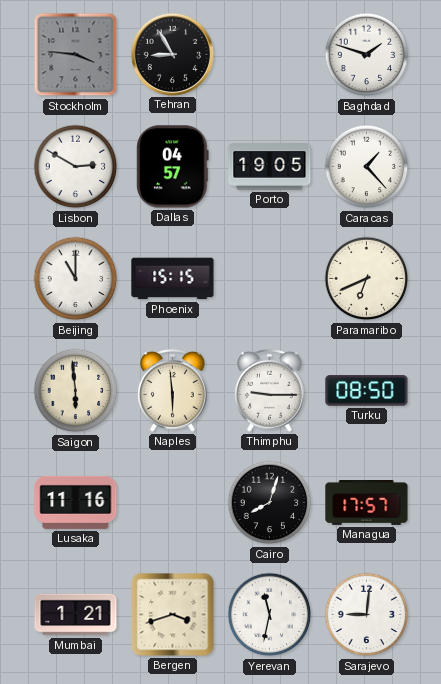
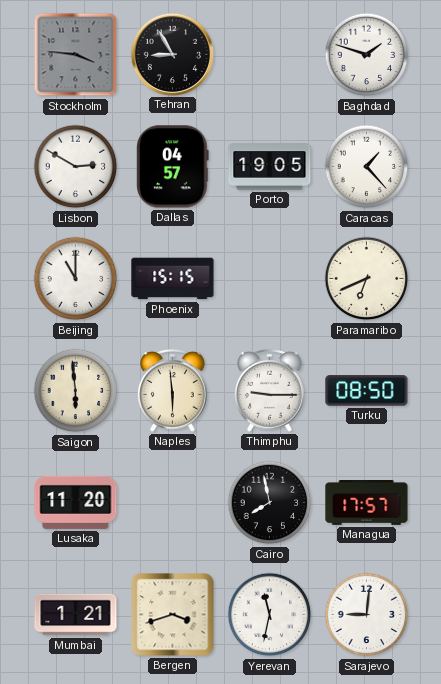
Lusaka: 11:16 -> 11:20 (76, 502)
Cairo: 8:03 -> 7:58 (270, 503)
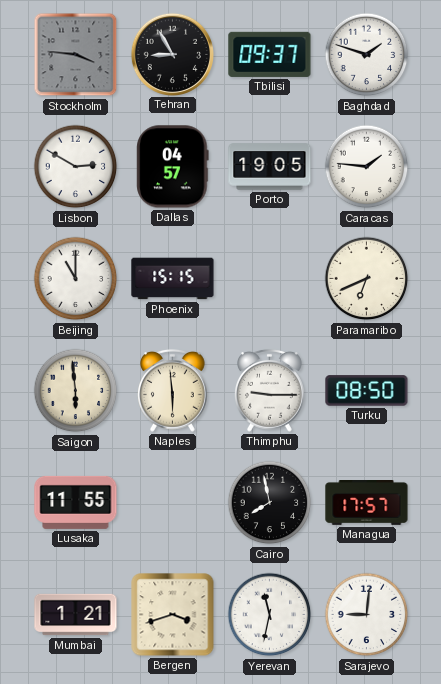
Tbilisi: none -> 09:37 (270, 54)
Caracas: 1:23 -> 1:46 (367, 167)
Lusaka: 11:20 -> 11:55 (76, 502)
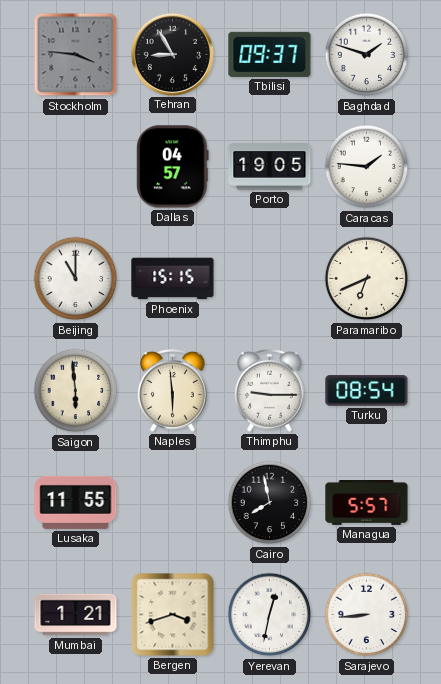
Lisbon: 2:50 -> none (76, 167)
Turku: 08:50 -> 08:54 (367, 391)
Managua: 17:57 -> 5:57 (367, 503)
Yerevan: 11:32 -> 12:32 (270, 615)
Sarajevo: 9:01 -> 8:44 (367, 615)
